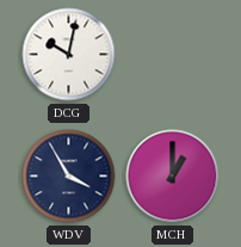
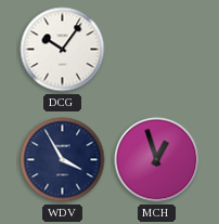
DCG: 10:02 -> 10:06 (63, 50)
MCH: 1:00 -> 12:57 (157, 160)
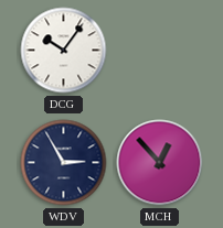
WDV: 3:55 -> 2:55 (64, 163)
MCH: 12:57 -> 12:53 (160, 163)
